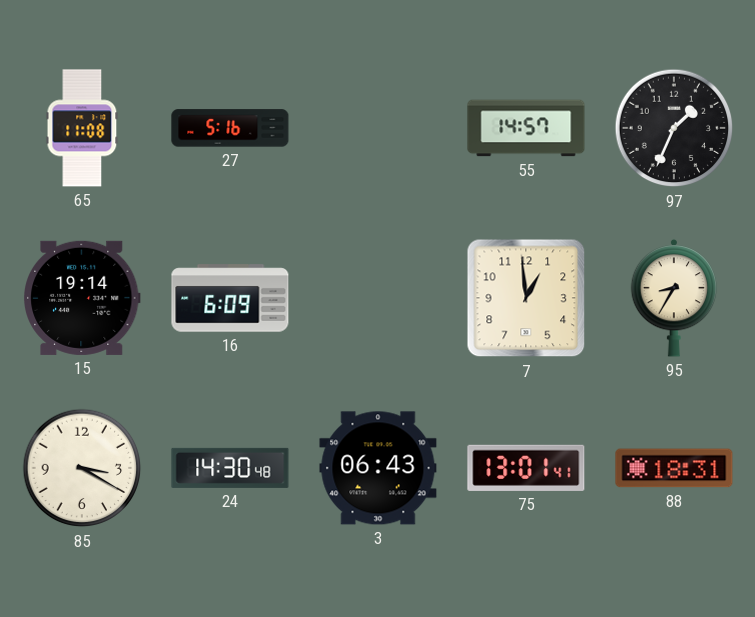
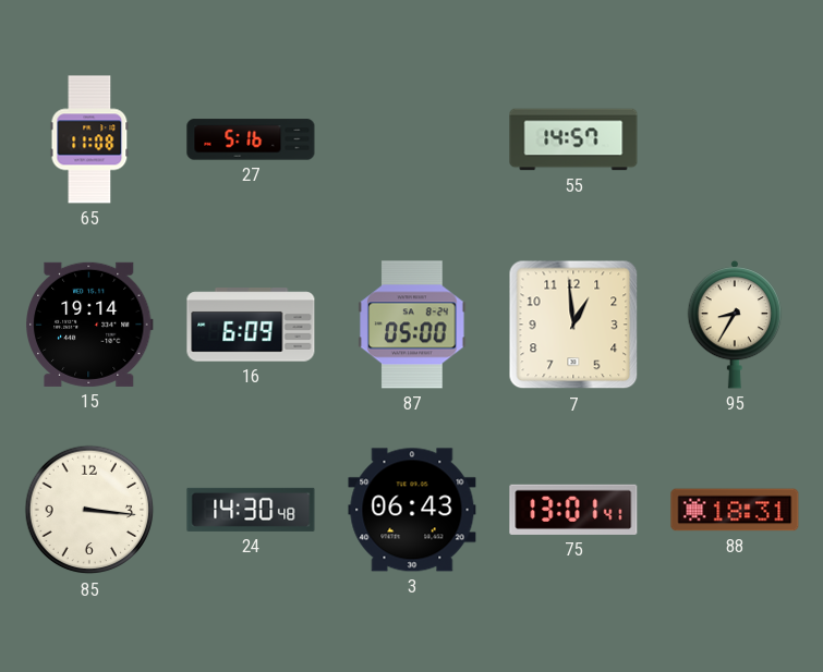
97: 1:34 -> none (674, 128)
87: none -> 05:00 (412, 325)
85: 3:20 -> 3:16 (89, 510)
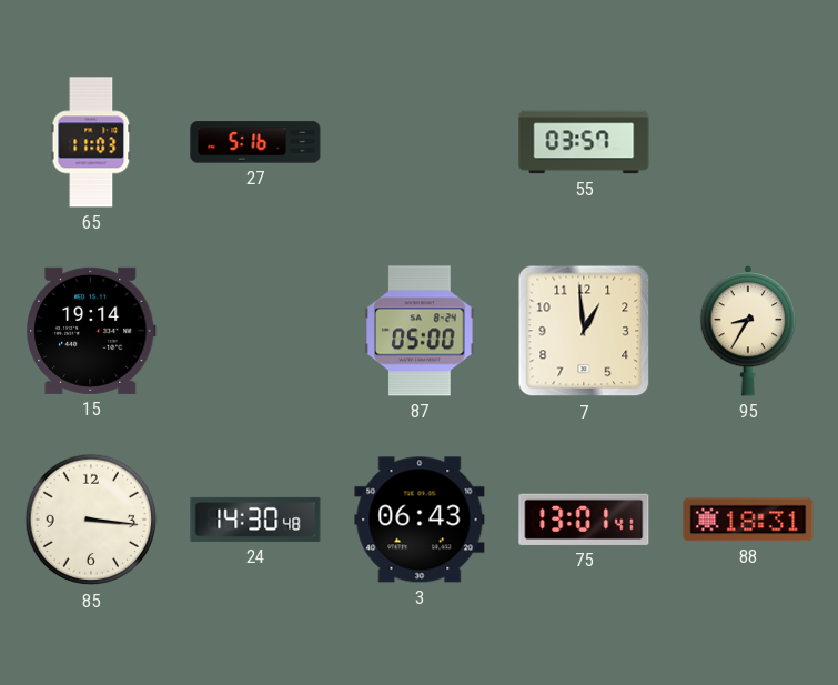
65: 11:08 -> 11:03 (91, 142)
55: 14:57 -> 03:57 (584, 142)
16: 6:09 -> none (251, 325)
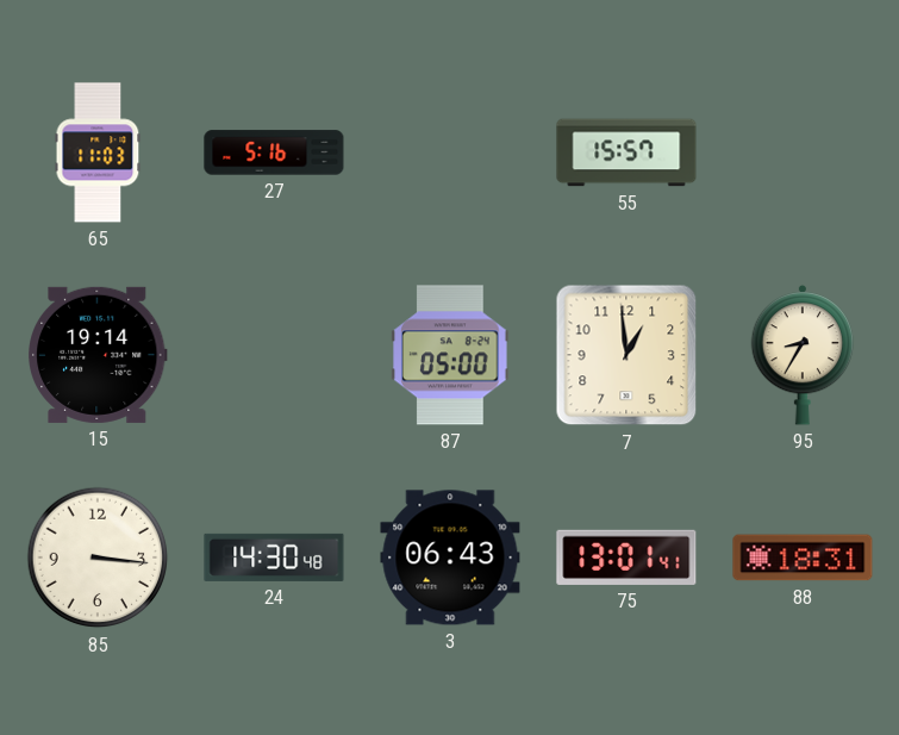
55: 03:57 -> 15:57 (626, 152)
